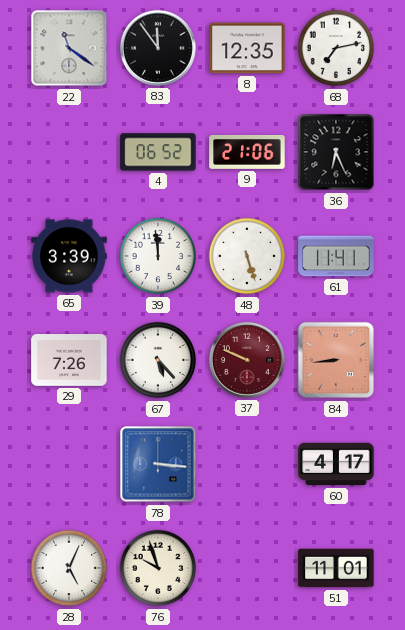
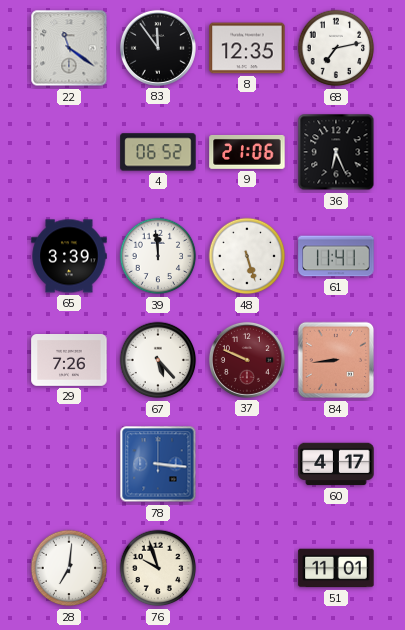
28: 5:04 -> 7:01 (69, 568)
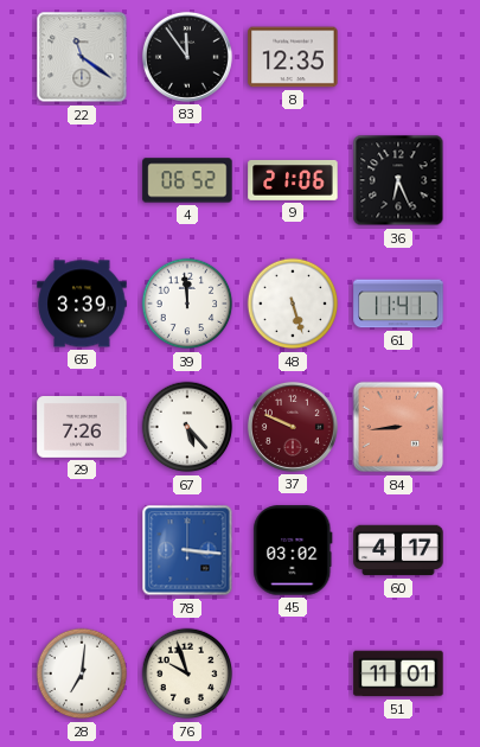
68: 7:13 -> none (336, 48)
45: none -> 03:02 (293, 550)
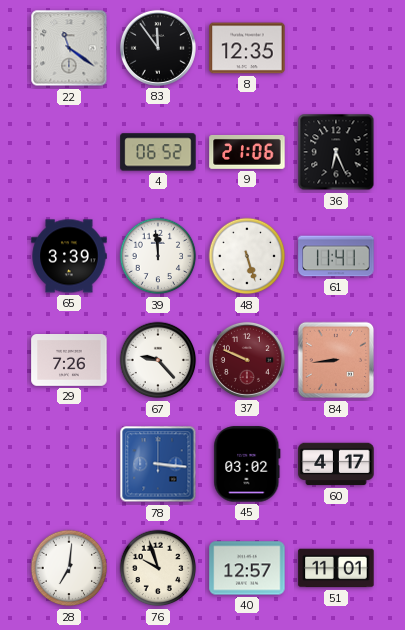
67: 5:23 -> 9:23 (158, 360)
40: none -> 12:57 (247, 568)
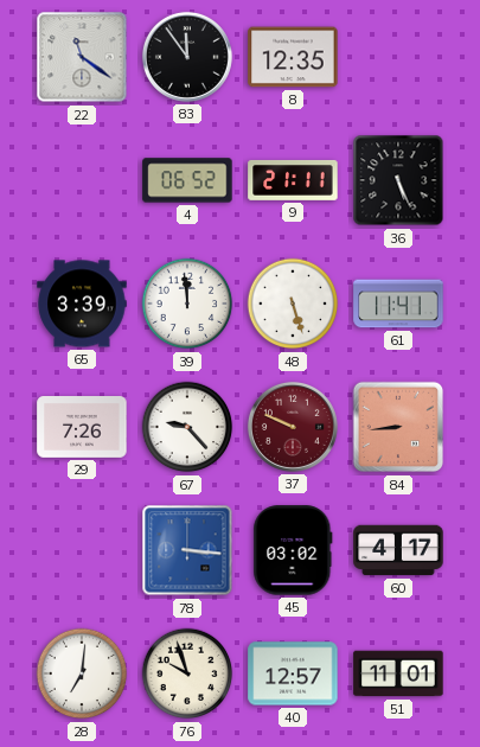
9: 21:06 -> 21:11 (293, 180)
36: 6:26 -> 5:26 (398, 180)
